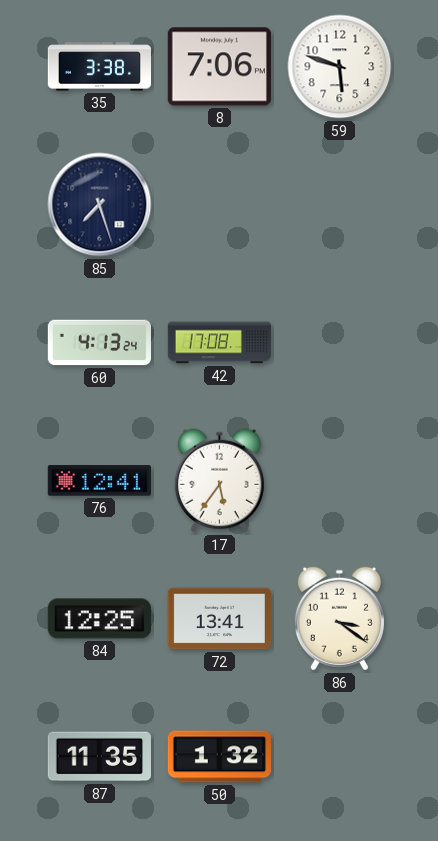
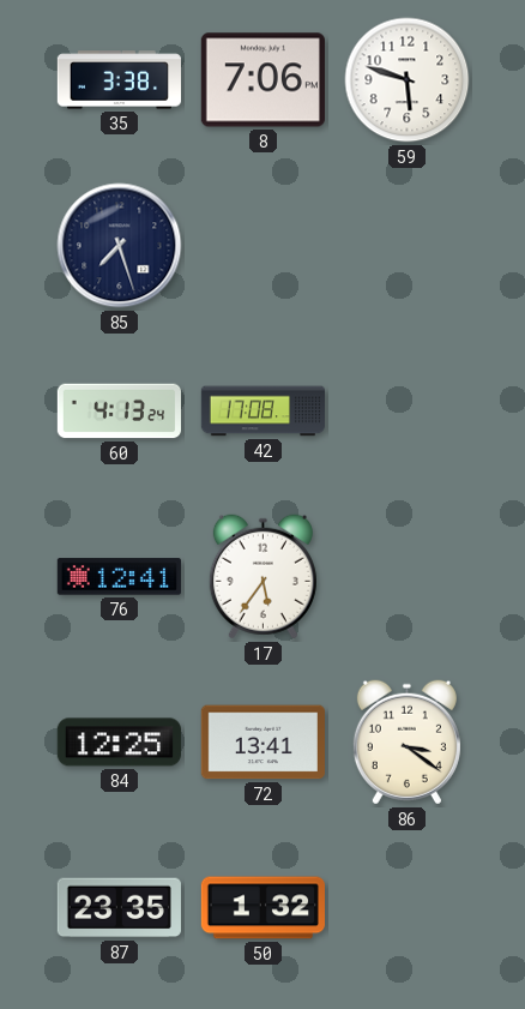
87: 11:35 -> 23:35 (119, 908)
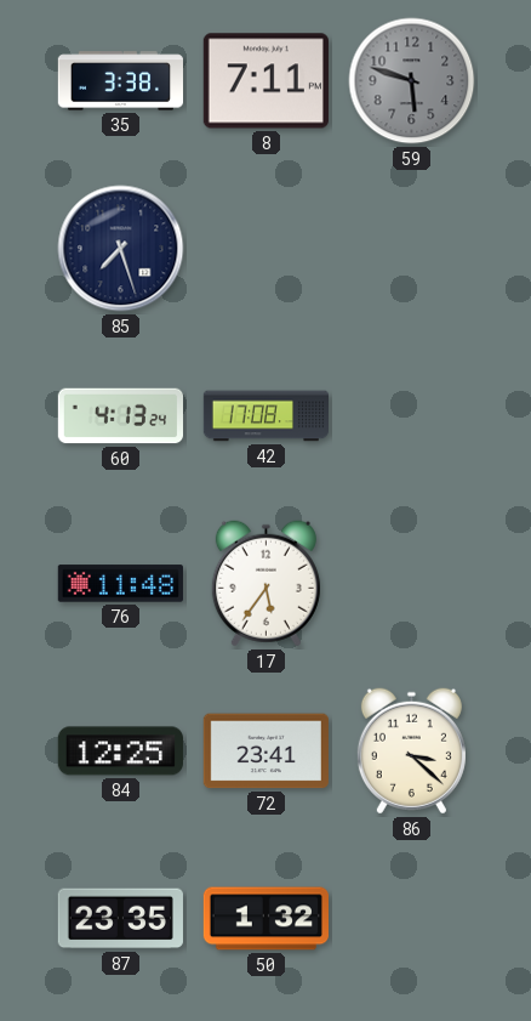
8: 7:06 -> 7:11 (265, 81)
59 dial: white -> grey (412, 81)
76: 12:41 -> 11:48 (120, 584)
72: 13:41 -> 23:41 (265, 751)
86: 3:21 -> 3:22 (411, 751)
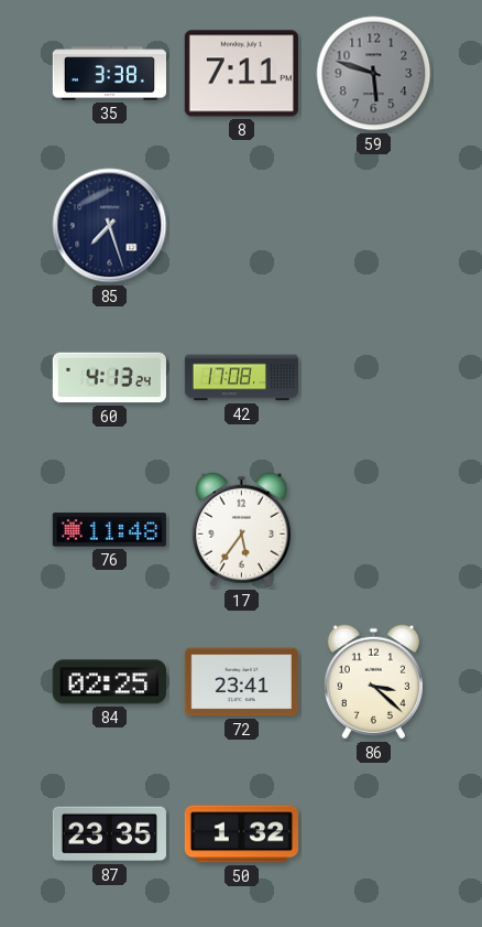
84: 12:25 -> 02:25 (109, 682)
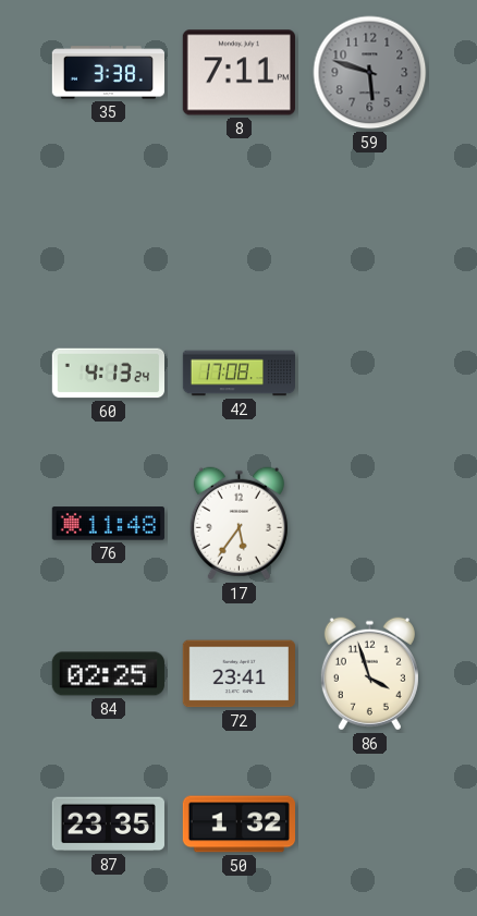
85: 7:27 -> none (110, 226)
86: 3:22 -> 3:57 (369, 674)
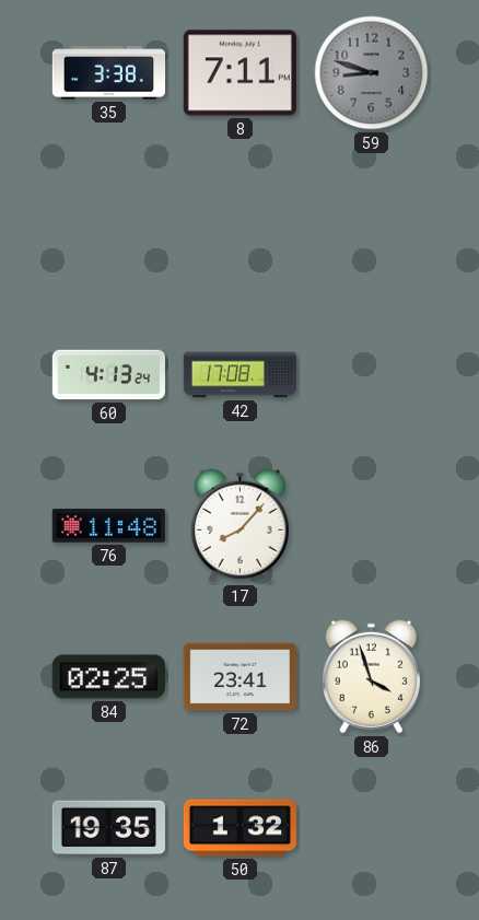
59: 5:48 -> 8:48 (372, 73)
17: 5:36 -> 8:07 (240, 526)
87: 23:35 -> 19:35 (108, 828)
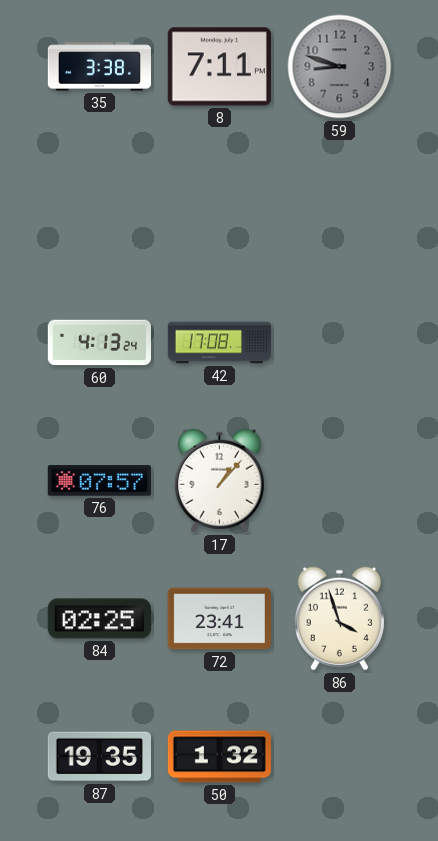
76: 11:48 -> 07:57 (99, 481)
17: 8:07 -> 1:07 (219, 481)
